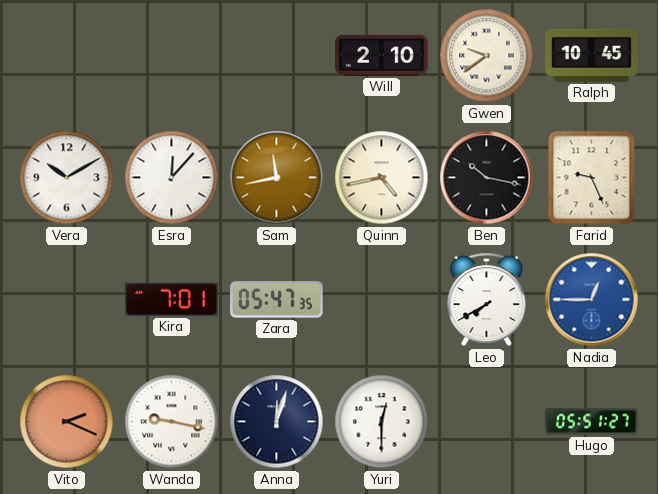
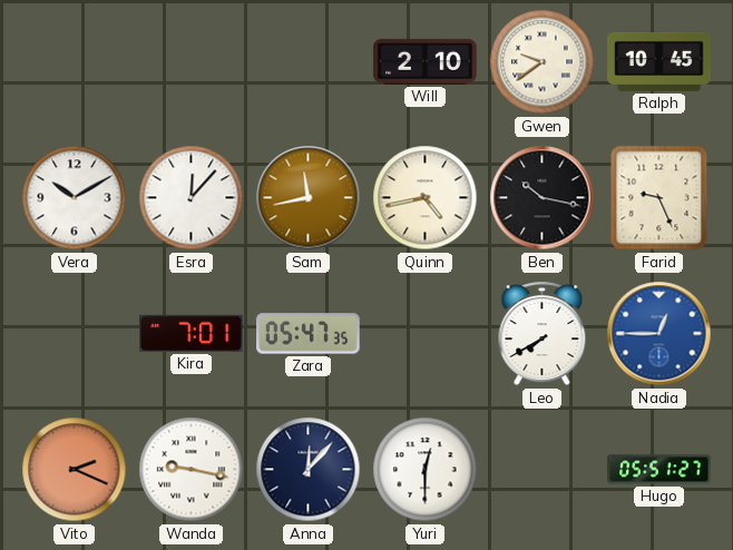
Anna: 12:03 -> 12:07 (309, 470)
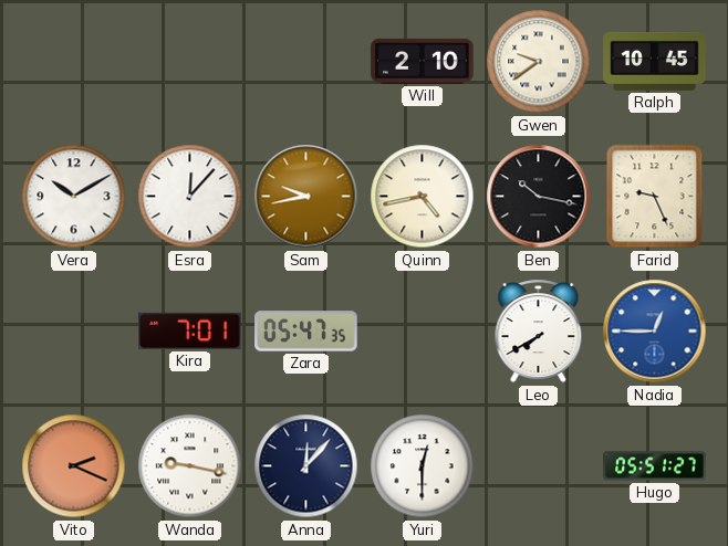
Sam: 11:43 -> 9:43 (306, 197)
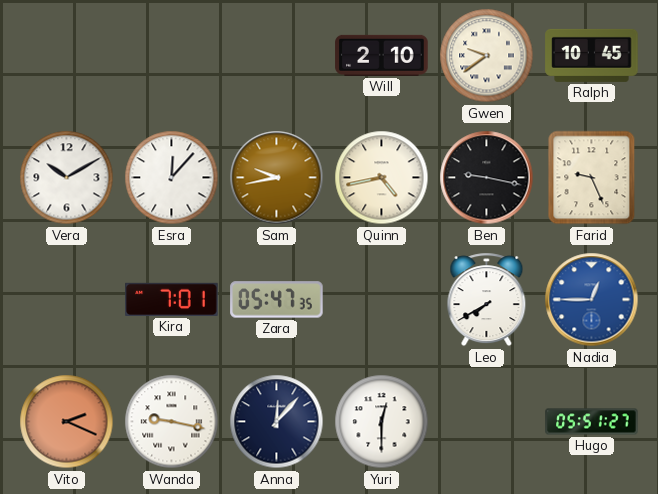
Ben: 10:17 -> 9:17 (487, 178)
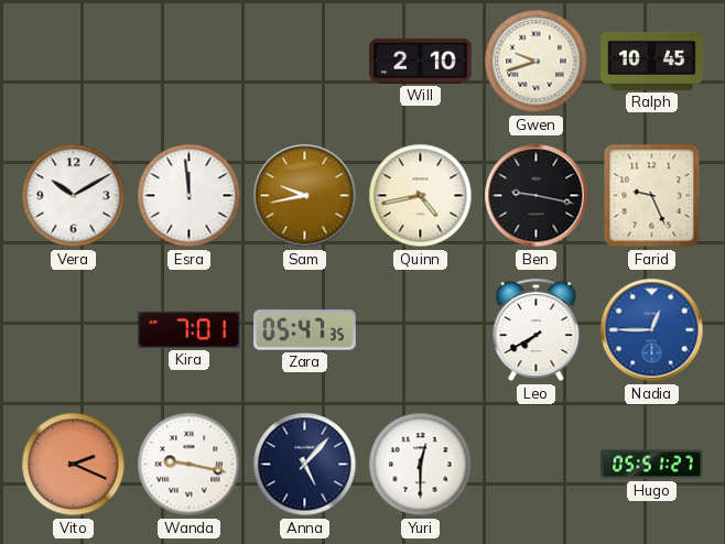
Gwen: 9:39 -> 9:42 (537, 62)
Esra: 12:07 -> 11:59 (190, 196)
Anna: 12:07 -> 5:07 (305, 465)
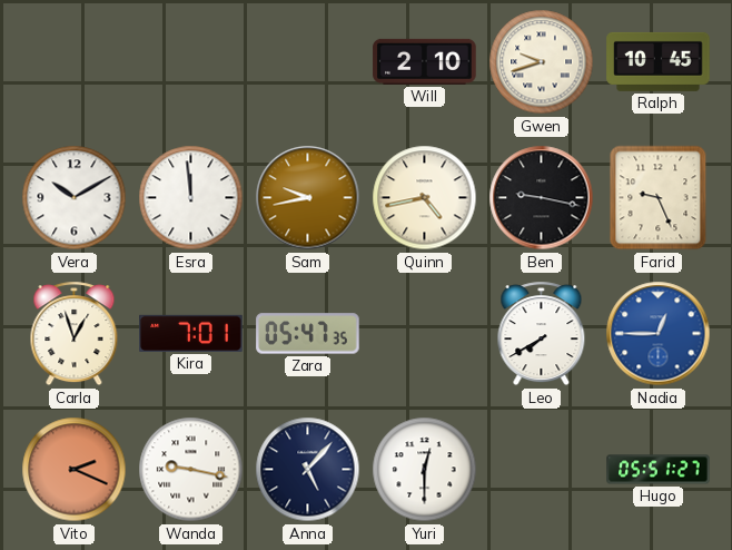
Carla: none -> 12:57 (75, 334)
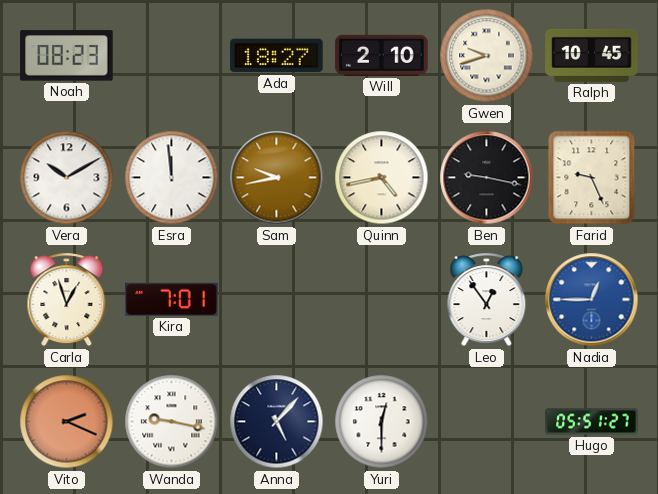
Noah: none -> 08:23 (67, 56)
Ada: none -> 18:27 (277, 56)
Zara: 05:47 -> none (308, 334)
Leo: 7:40 -> 12:54 (487, 300)
